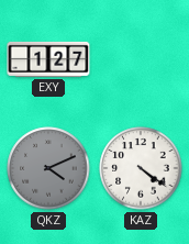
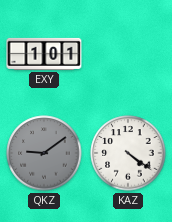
EXY: 1:27 -> 1:01 (44, 54)
QKZ: 4:11 -> 9:09 (44, 153)
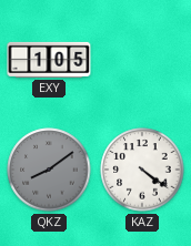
EXY: 1:01 -> 1:05 (49, 60)
QKZ: 9:09 -> 8:09 (49, 170)
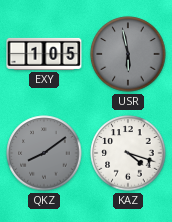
USR: none -> 5:58 (128, 54)
KAZ: 4:21 -> 4:18 (128, 153)
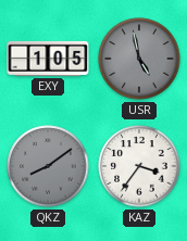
USR: 5:58 -> 4:58 (139, 59)
KAZ: 4:18 -> 3:36 (139, 166)
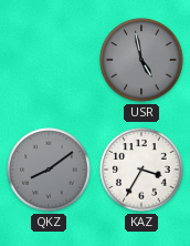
EXY: 1:05 -> none (48, 59)
KAZ: 3:36 -> 3:35 (141, 170)
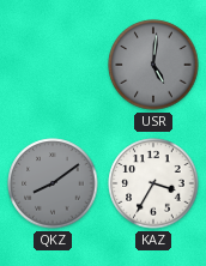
USR: 4:58 -> 5:01 (153, 65)
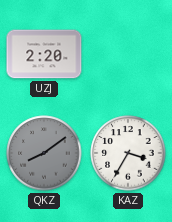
UZJ: none -> 2:20 (44, 54)
USR: 5:01 -> none (153, 65)
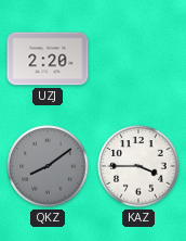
KAZ: 3:35 -> 3:45 (138, 166)
